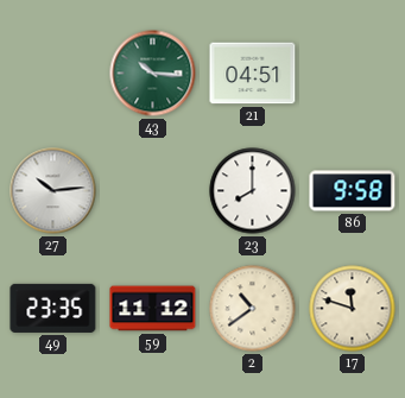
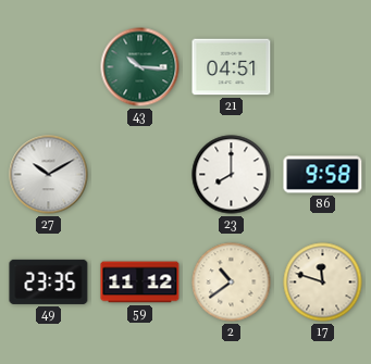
27: 10:14 -> 10:10 (49, 175)
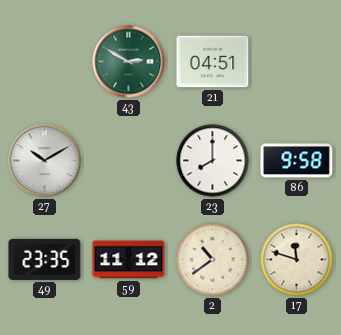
43: 10:16 -> 2:50 (129, 62)
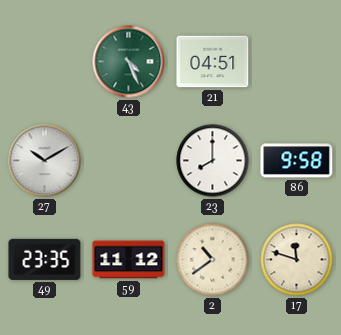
43: 2:50 -> 4:26 (129, 62)
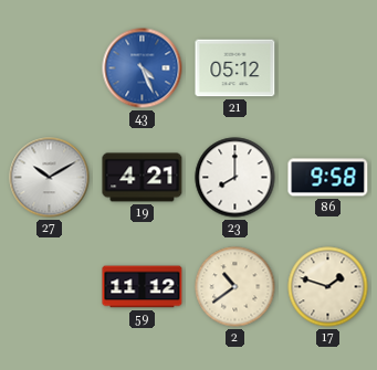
43 dial: green -> blue (143, 68)
21: 04:51 -> 05:12 (235, 68)
19: none -> 4:21 (143, 178)
49: 23:35 -> none (45, 259)
17: 11:48 -> 1:48 (328, 287)
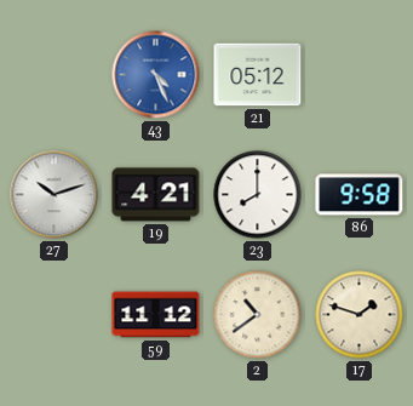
27: 10:10 -> 10:12 (55, 195)
